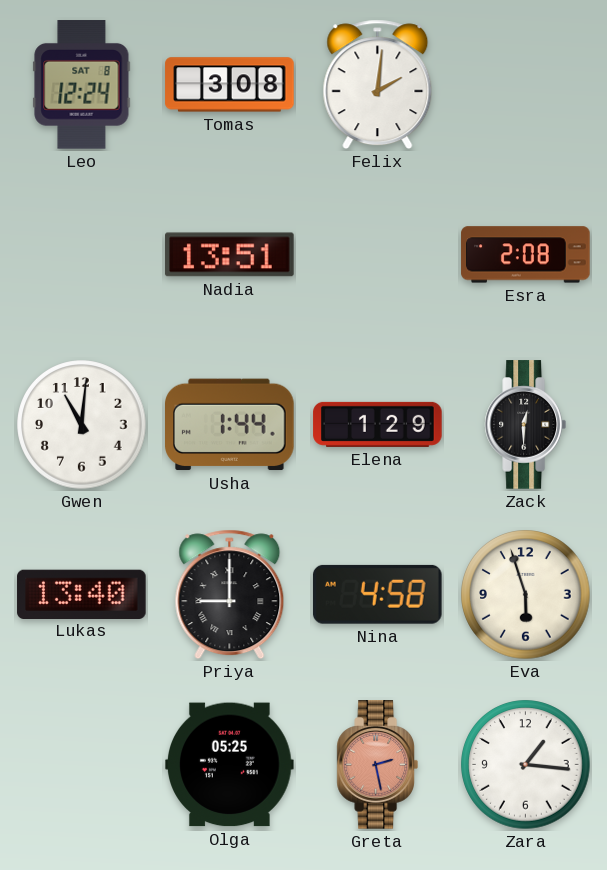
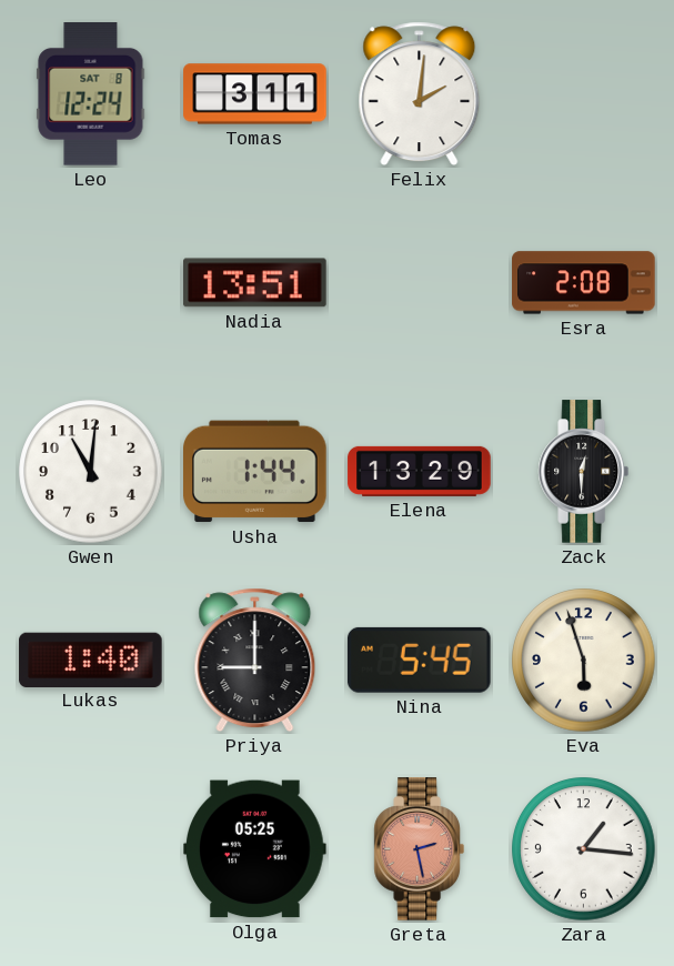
Tomas: 3:08 -> 3:11 (255, 94)
Elena: 1:29 -> 13:29 (420, 471)
Lukas: 13:40 -> 1:40 (91, 660)
Nina: 4:58 -> 5:45 (419, 660)
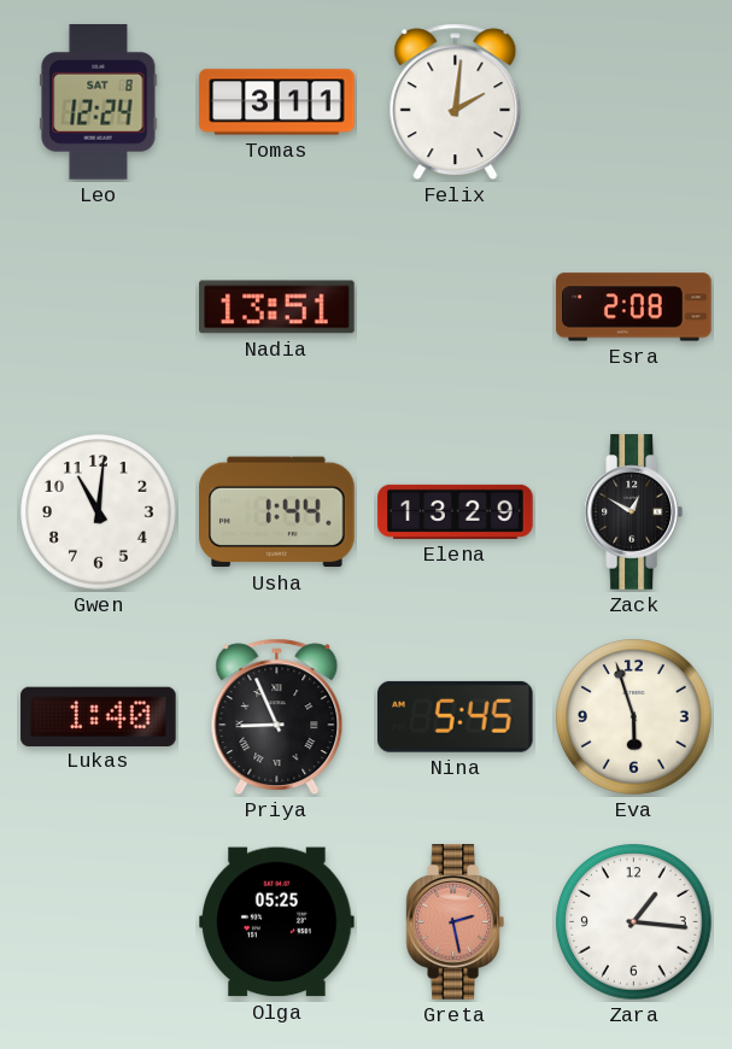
Zack: 12:30 -> 12:50 (633, 512)
Priya: 9:00 -> 8:56 (277, 717)
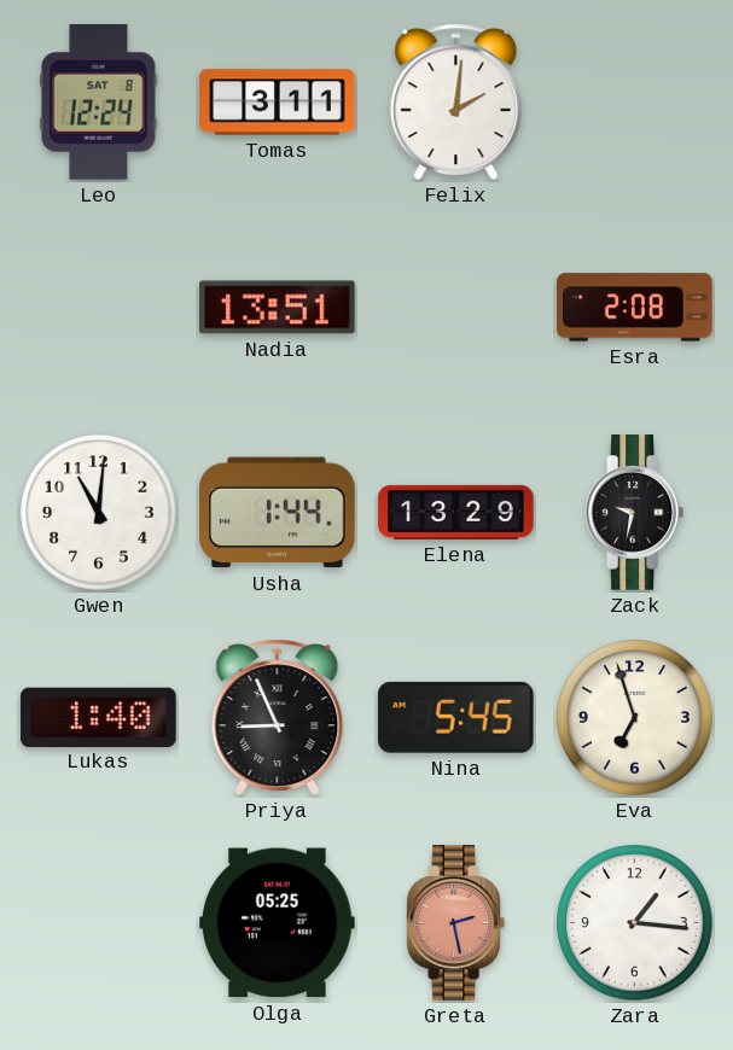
Zack: 12:50 -> 9:32 (634, 513)
Eva: 5:57 -> 6:57 (635, 718)
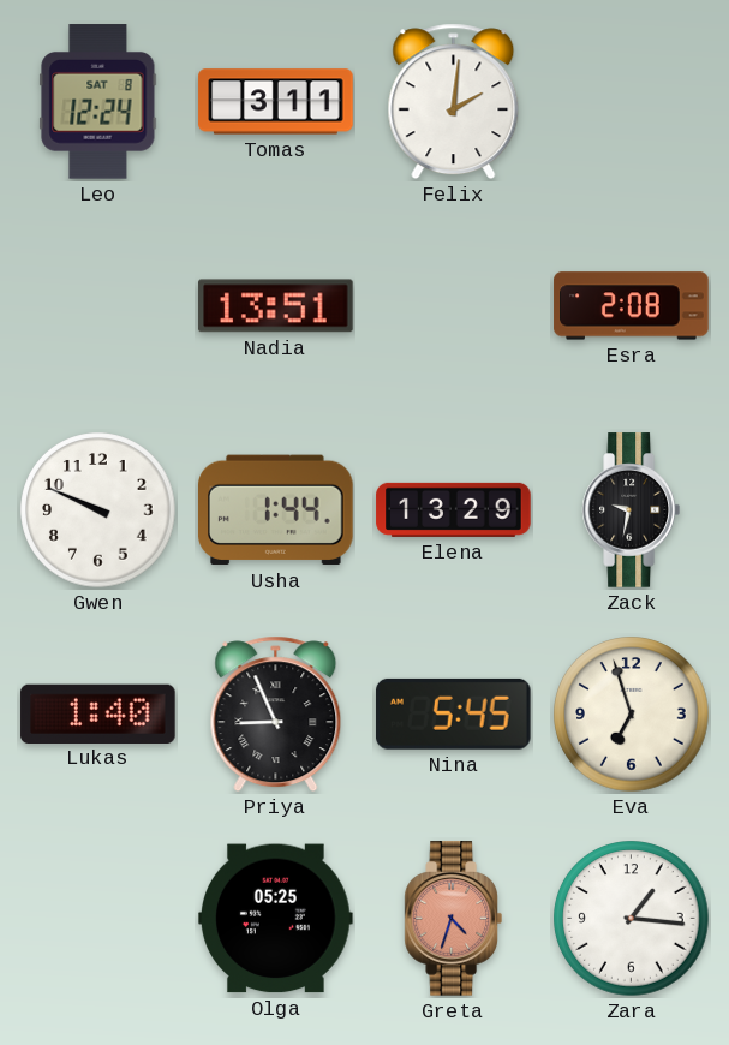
Gwen: 11:01 -> 9:49 (98, 510)
Greta: 2:28 -> 4:33 (453, 919)
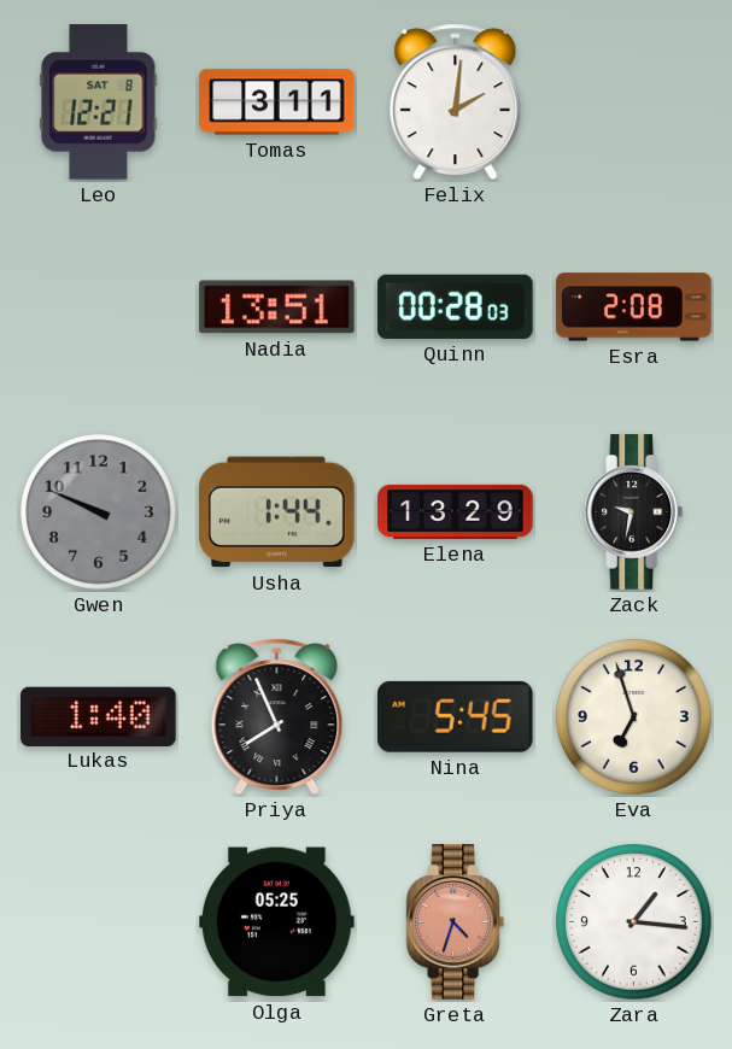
Leo: 12:24 -> 12:21 (99, 102)
Quinn: none -> 00:28 (456, 306)
Gwen dial: white -> grey (99, 512)
Priya: 8:56 -> 7:56 (277, 717)
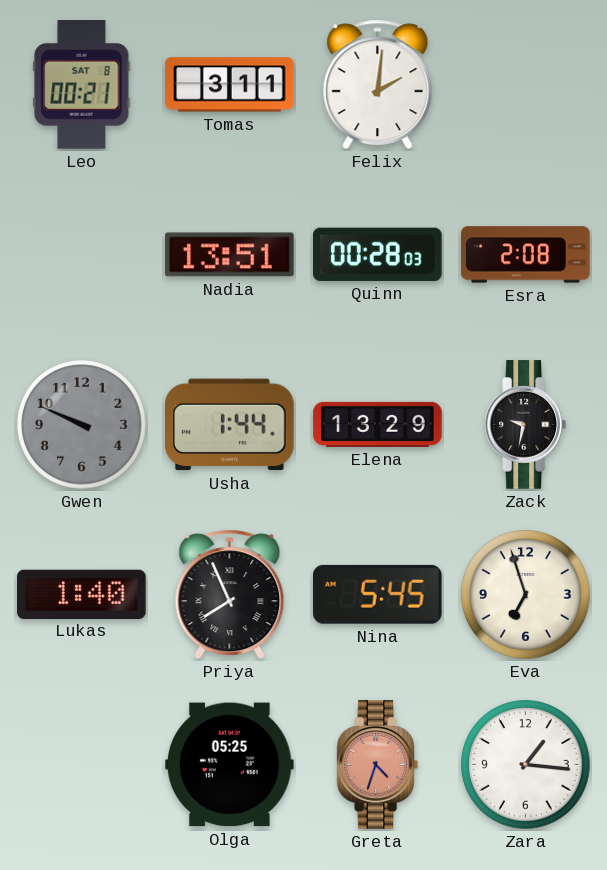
Leo: 12:21 -> 00:21 (82, 85)
